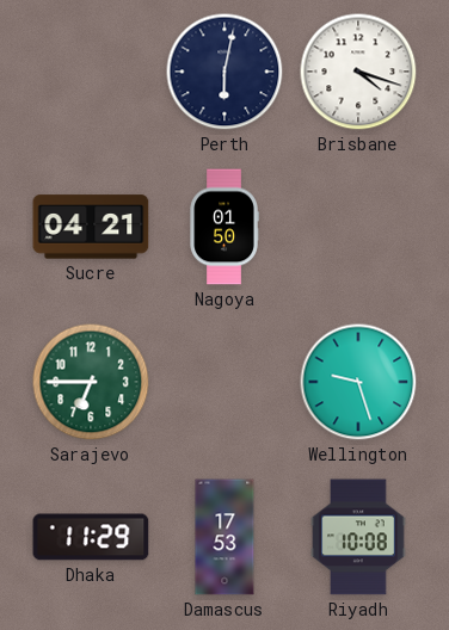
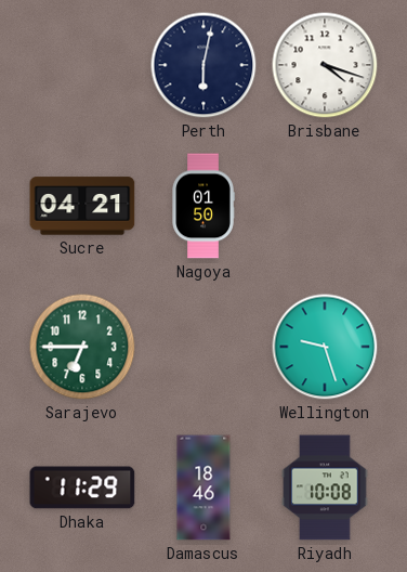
Damascus: 17:53 -> 18:46 (203, 487)
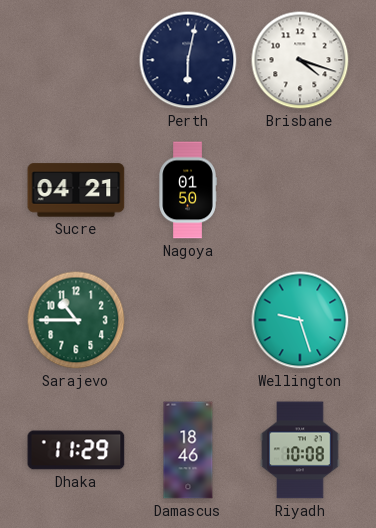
Sarajevo: 6:45 -> 10:45 (76, 320)
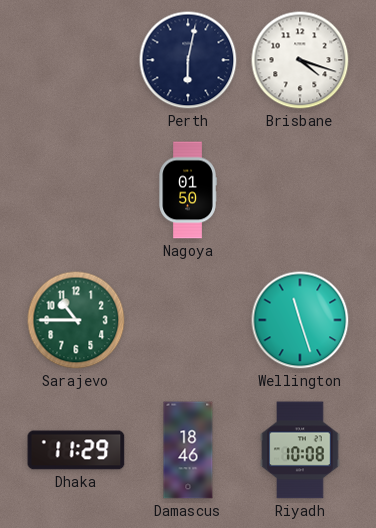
Sucre: 04:21 -> none (76, 190)
Wellington: 9:27 -> 11:27 (300, 320)
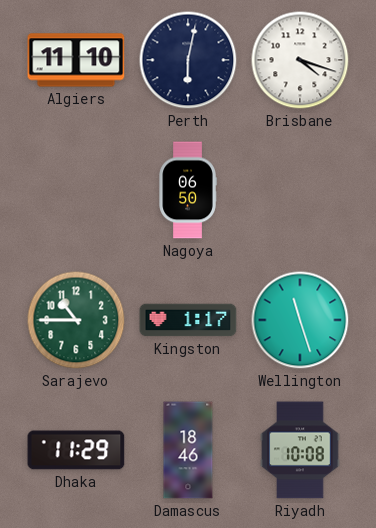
Algiers: none -> 11:10 (76, 60)
Nagoya: 01:50 -> 06:50 (188, 190)
Kingston: none -> 1:17 (188, 320)
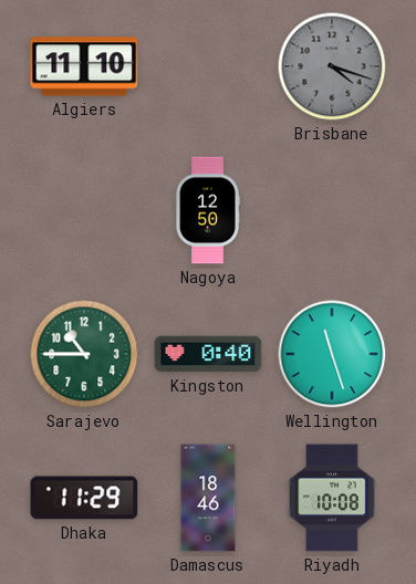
Perth: 6:02 -> none (188, 60)
Brisbane dial: white -> grey (332, 66)
Nagoya: 06:50 -> 12:50 (208, 210)
Kingston: 1:17 -> 0:40 (208, 354)
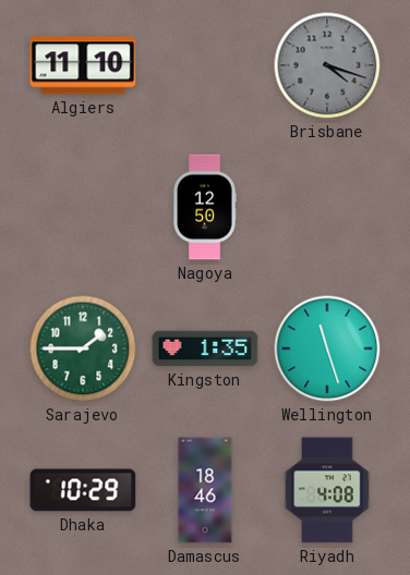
Sarajevo: 10:45 -> 1:45 (83, 348)
Kingston: 0:40 -> 1:35 (205, 348)
Dhaka: 11:29 -> 10:29 (83, 490)
Riyadh: 10:08 -> 4:08 (327, 490)
